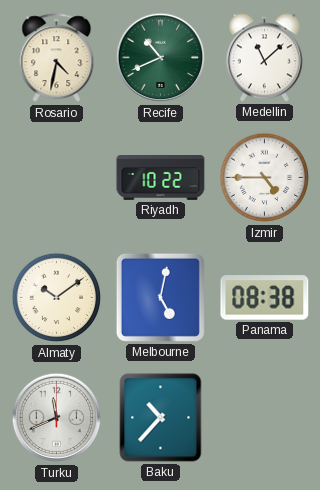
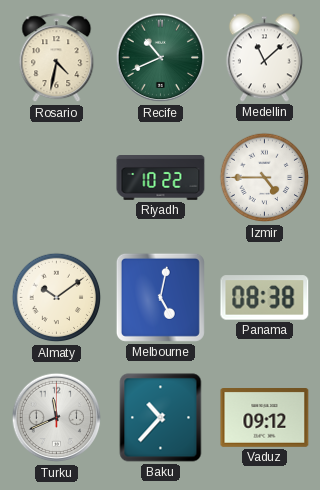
Vaduz: none -> 09:12 (265, 418)
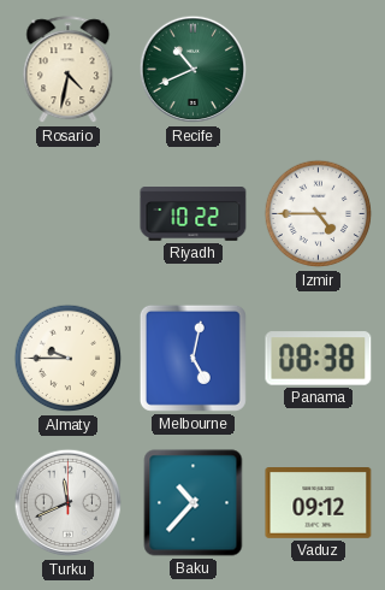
Medellin: 11:08 -> none (264, 58)
Almaty: 10:09 -> 9:45 (69, 359)
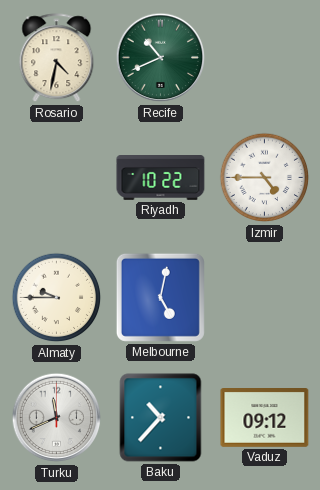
Panama: 08:38 -> none (319, 359)
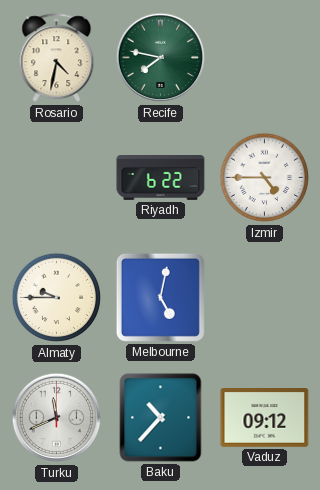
Recife: 10:41 -> 7:47 (161, 58)
Riyadh: 10:22 -> 6:22 (161, 178)
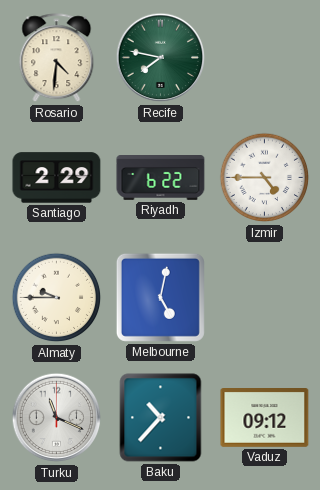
Rosario: 4:32 -> 4:31 (57, 58)
Santiago: none -> 2:29 (57, 178)
Turku: 11:41 -> 11:19 (57, 418)
